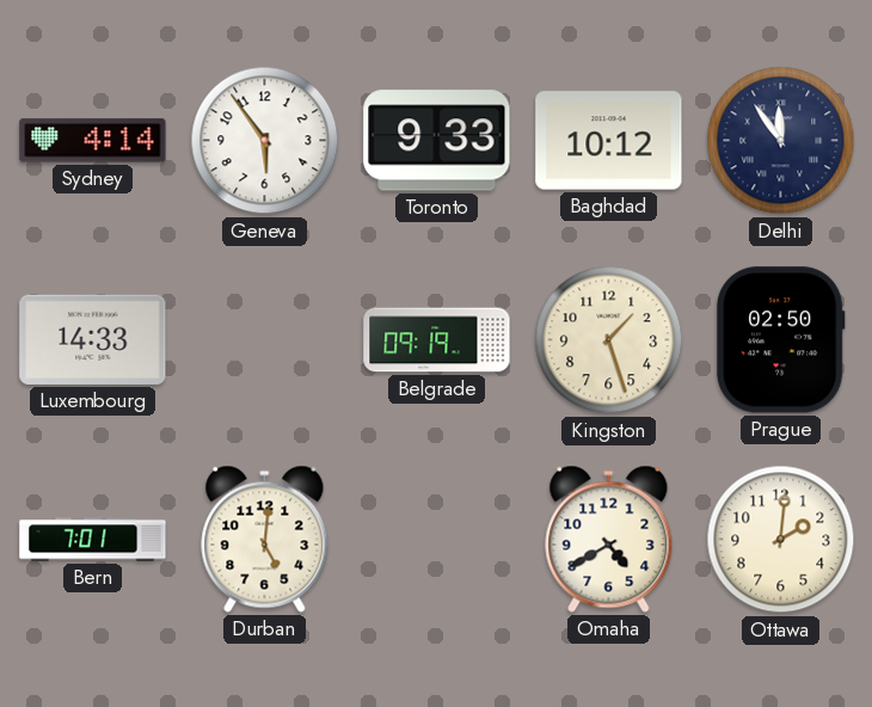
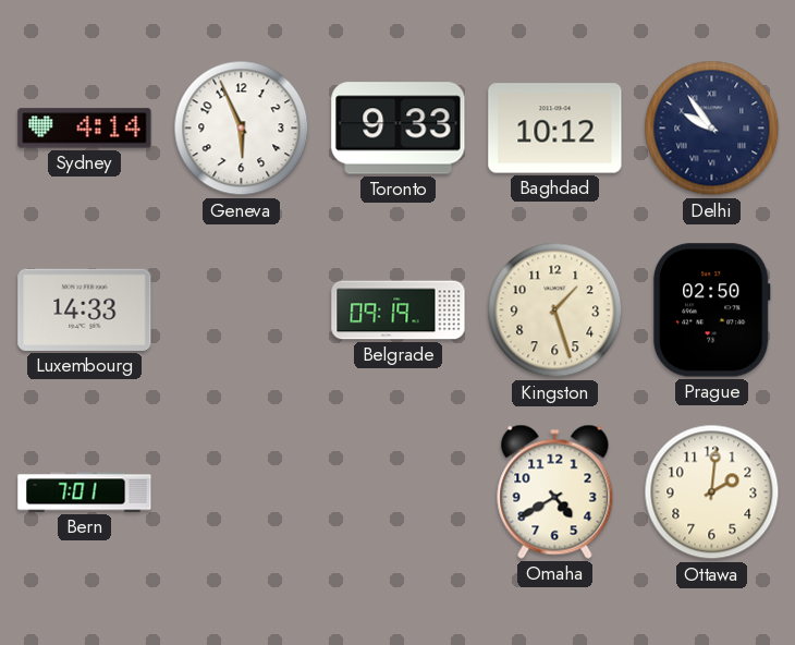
Geneva: 5:54 -> 5:56 (242, 129)
Delhi: 11:54 -> 9:54 (712, 129)
Durban: 5:01 -> none (265, 539)
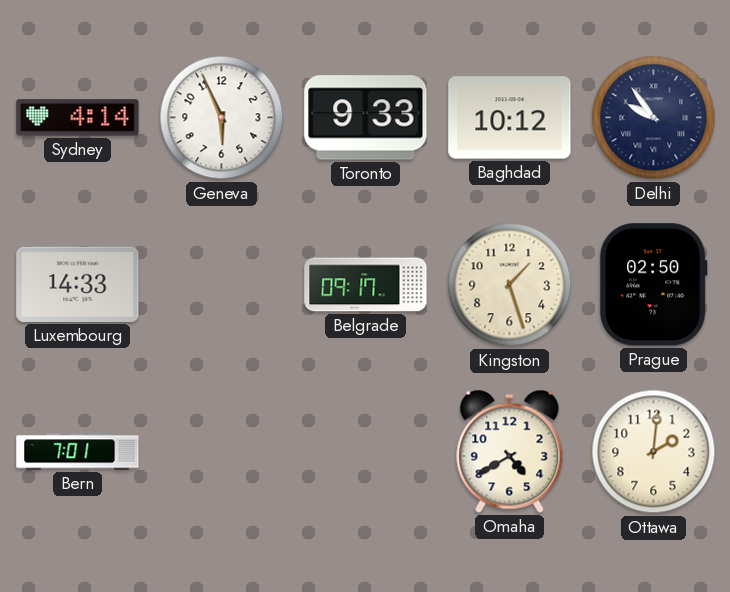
Belgrade: 09:19 -> 09:17 (366, 285)
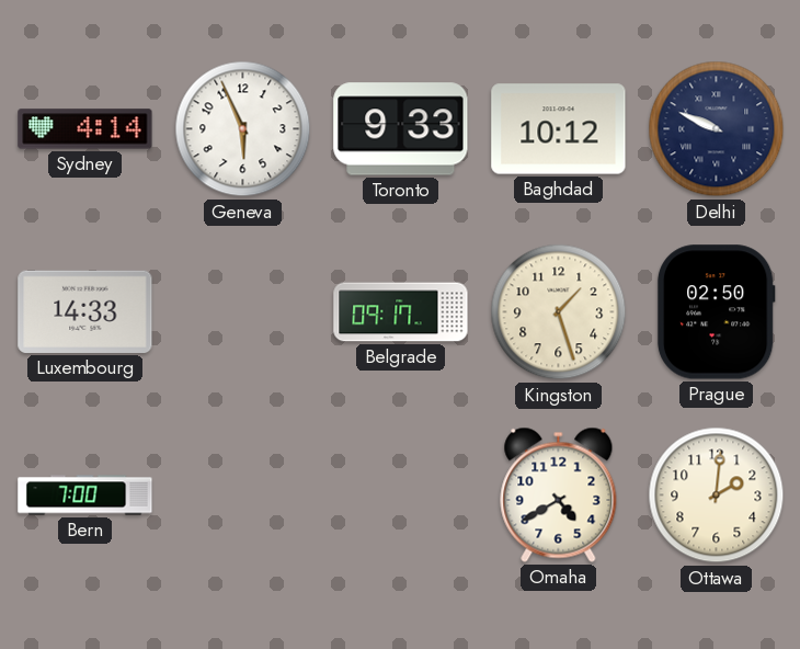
Delhi: 9:54 -> 9:49 (717, 129)
Bern: 7:01 -> 7:00 (85, 496)
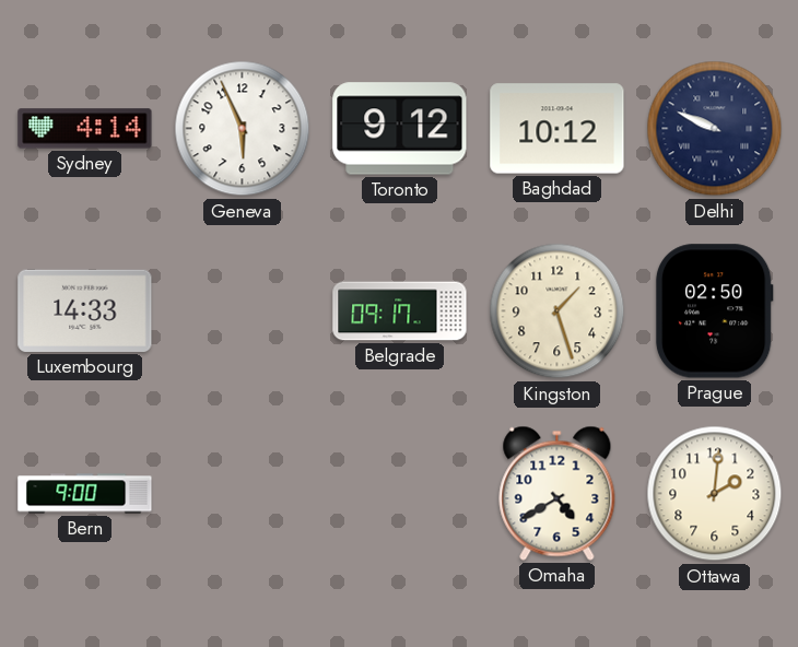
Toronto: 9:33 -> 9:12 (400, 129)
Bern: 7:00 -> 9:00 (85, 494)
